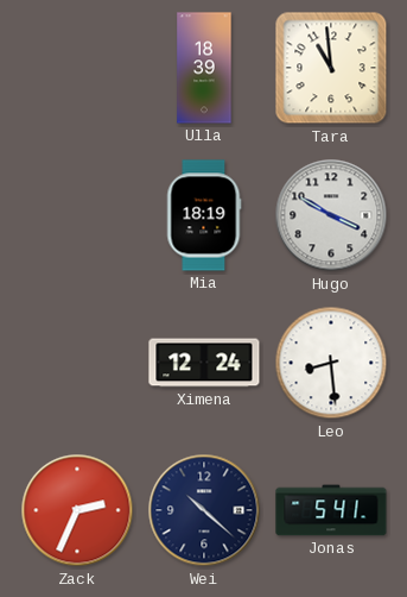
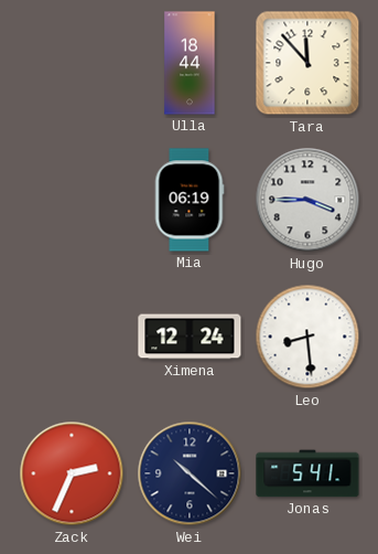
Ulla: 18:39 -> 18:44 (190, 63)
Tara: 10:59 -> 11:53 (307, 63)
Mia: 18:19 -> 06:19 (190, 200)
Hugo: 3:50 -> 3:45 (307, 200)
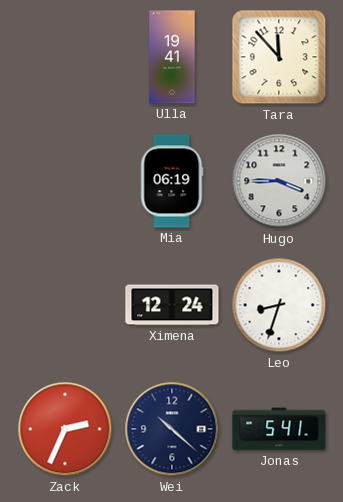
Ulla: 18:44 -> 19:41 (172, 57)
Leo: 8:29 -> 8:33 (279, 305)
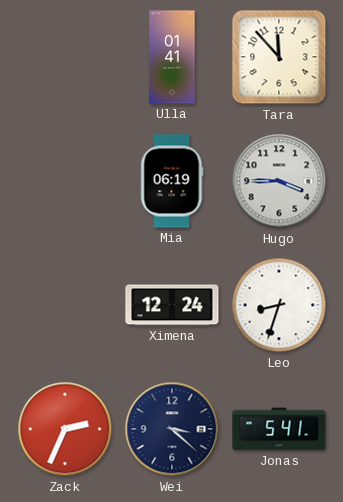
Ulla: 19:41 -> 01:41 (172, 57)
Wei: 10:22 -> 3:22 (172, 429)
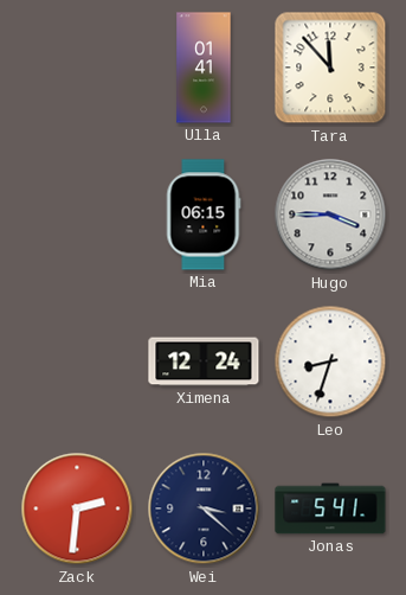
Mia: 06:19 -> 06:15 (204, 215)
Zack: 2:34 -> 2:31 (77, 508)
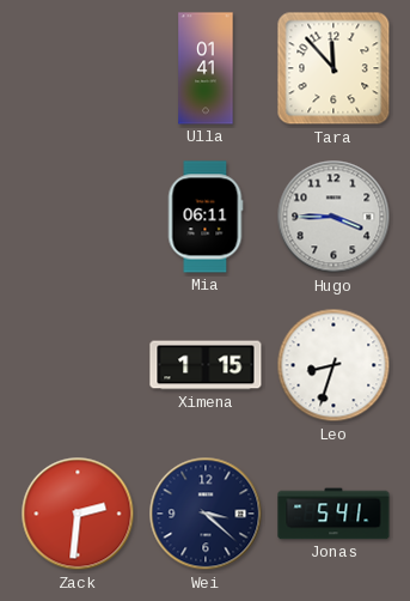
Mia: 06:15 -> 06:11 (206, 217)
Ximena: 12:24 -> 1:15 (206, 365)
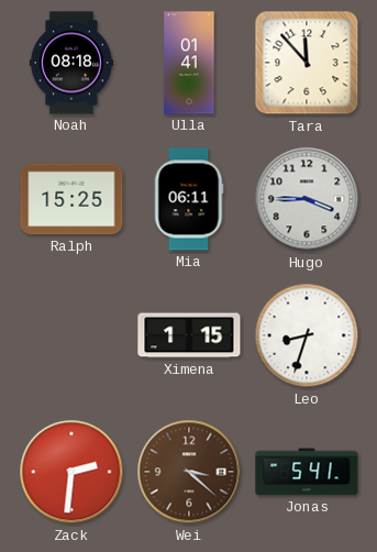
Noah: none -> 08:18 (71, 63)
Ralph: none -> 15:25 (71, 199)
Wei dial: navy -> brown (189, 472)
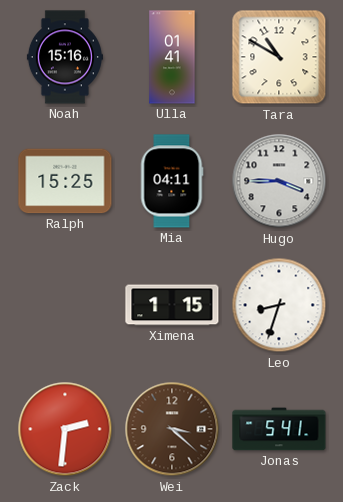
Noah: 08:18 -> 15:16 (65, 57)
Tara: 11:53 -> 10:50 (279, 57)
Mia: 06:11 -> 04:11 (172, 181)
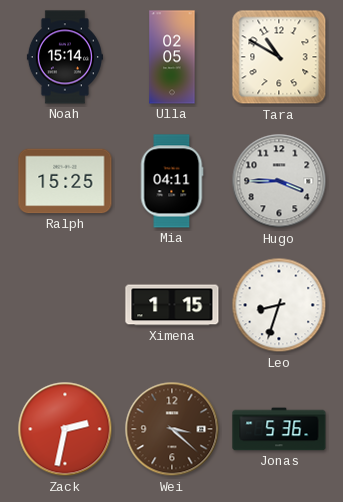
Noah: 15:16 -> 15:14 (65, 57)
Ulla: 01:41 -> 02:05 (172, 57)
Zack: 2:31 -> 2:32 (65, 429)
Jonas: 5:41 -> 5:36 (279, 429)
